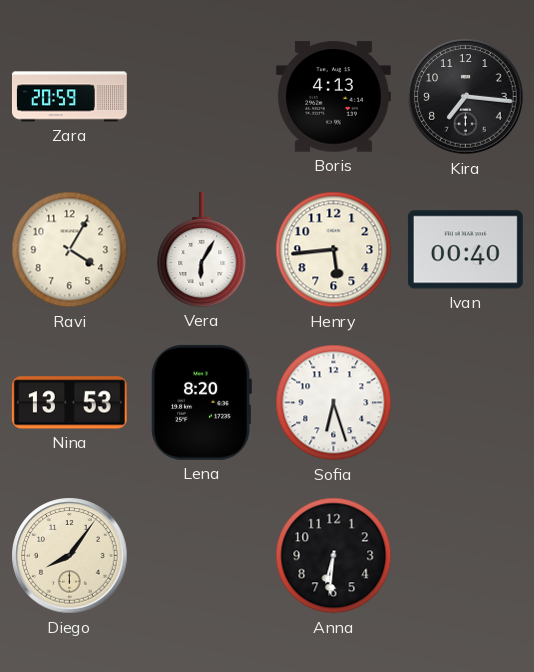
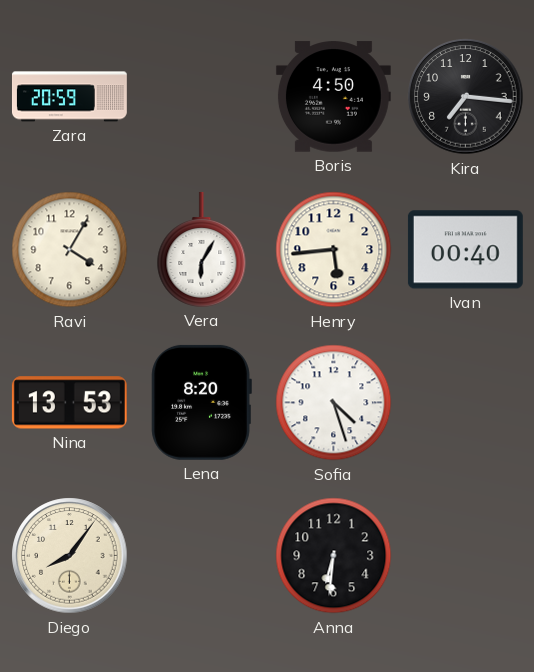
Boris: 4:13 -> 4:50 (333, 97)
Sofia: 6:27 -> 4:27 (334, 403)
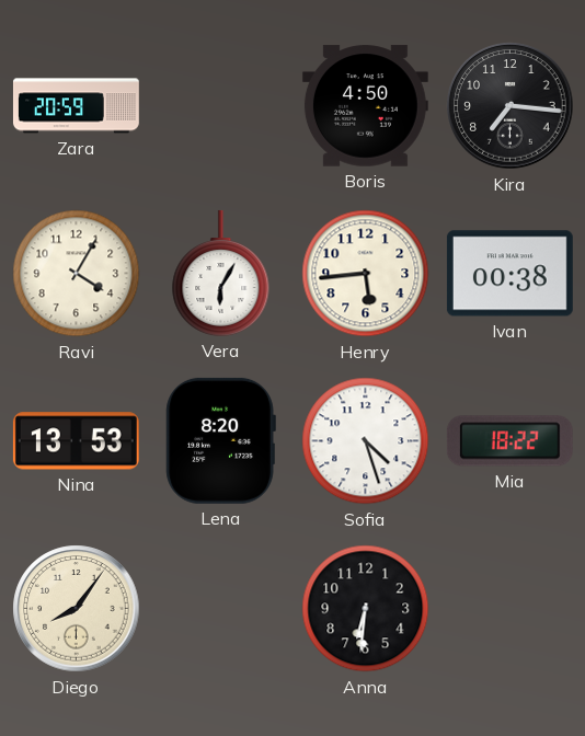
Ivan: 00:40 -> 00:38 (509, 274)
Mia: none -> 18:22 (509, 441)
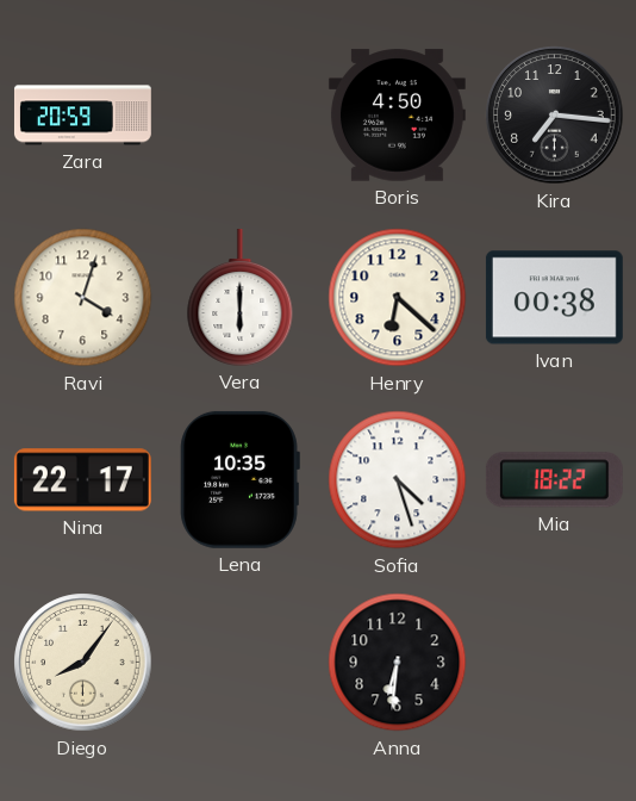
Ravi: 4:05 -> 4:03 (83, 298)
Vera: 6:05 -> 6:00 (241, 297)
Henry: 5:44 -> 6:22 (398, 298)
Nina: 13:53 -> 22:17 (82, 480)
Lena: 8:20 -> 10:35 (239, 479)
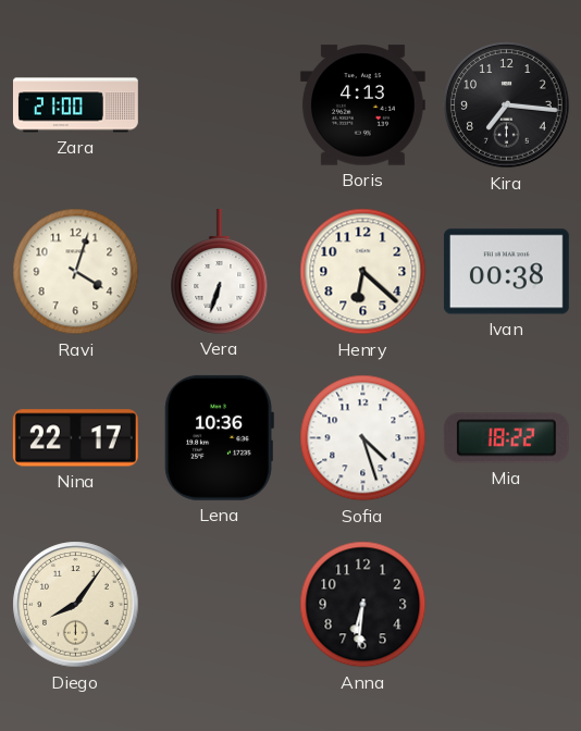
Zara: 20:59 -> 21:00 (75, 106)
Boris: 4:50 -> 4:13 (362, 106)
Vera: 6:00 -> 6:33 (220, 271)
Lena: 10:35 -> 10:36 (219, 437)
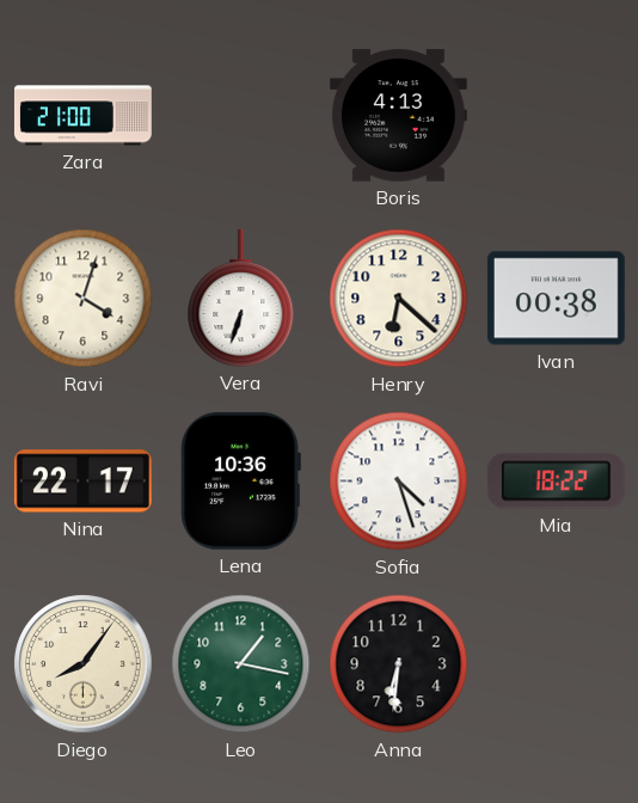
Kira: 7:16 -> none (507, 106)
Leo: none -> 1:17 (241, 664)
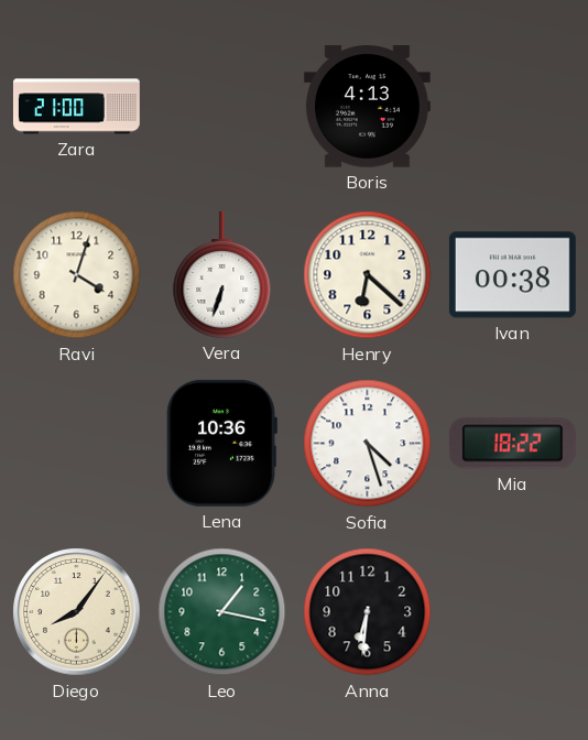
Nina: 22:17 -> none (82, 482)
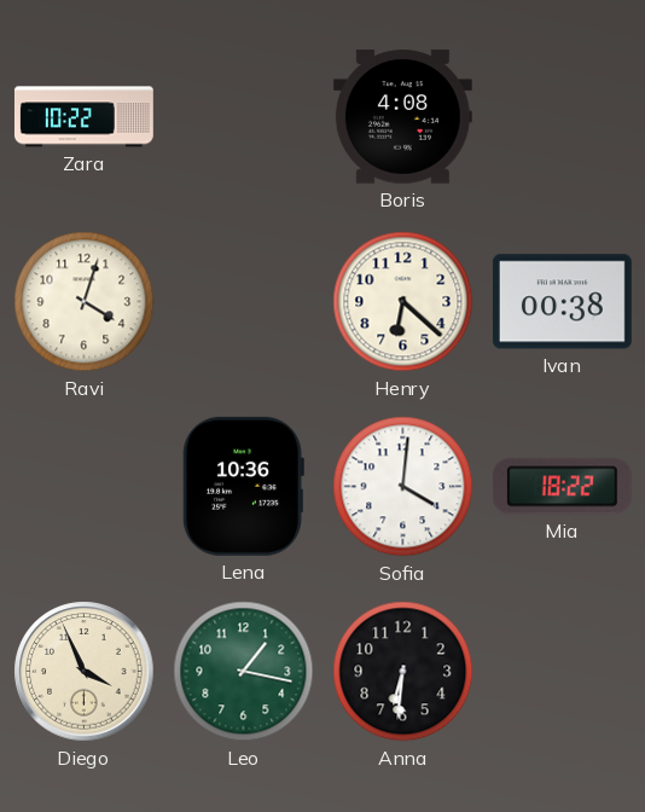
Zara: 21:00 -> 10:22 (83, 117)
Boris: 4:13 -> 4:08 (402, 117)
Vera: 6:33 -> none (222, 274)
Sofia: 4:27 -> 4:01 (403, 487)
Diego: 8:06 -> 3:56 (85, 672)
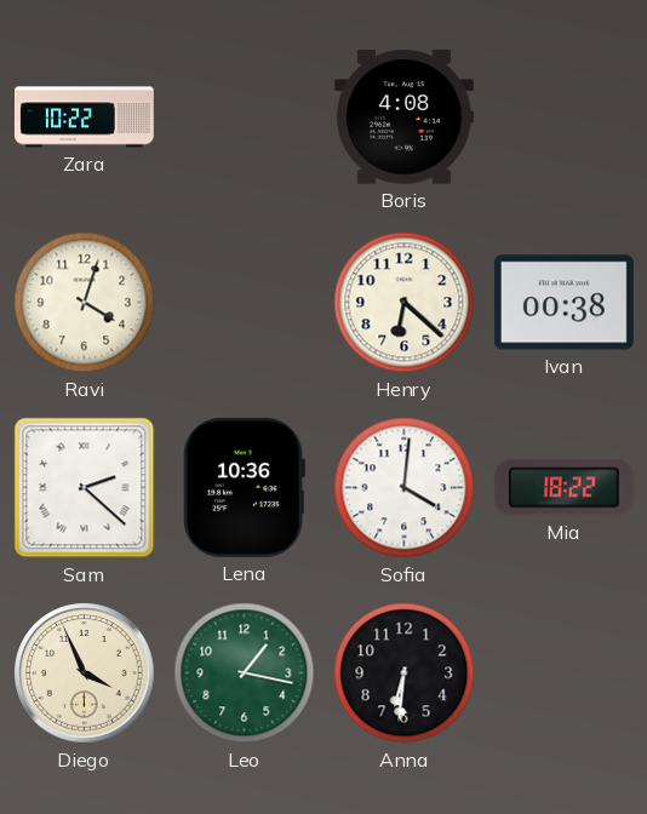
Sam: none -> 2:22 (85, 488)
